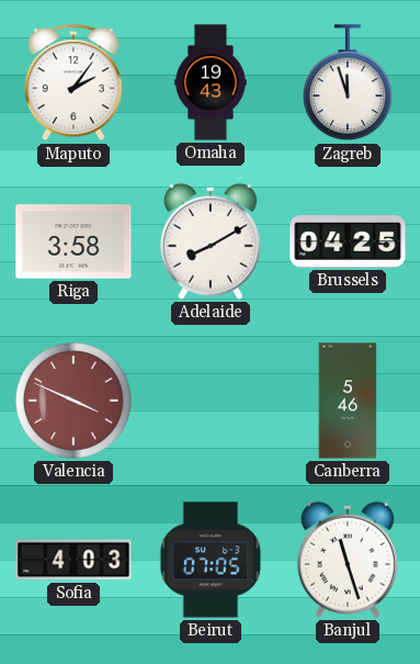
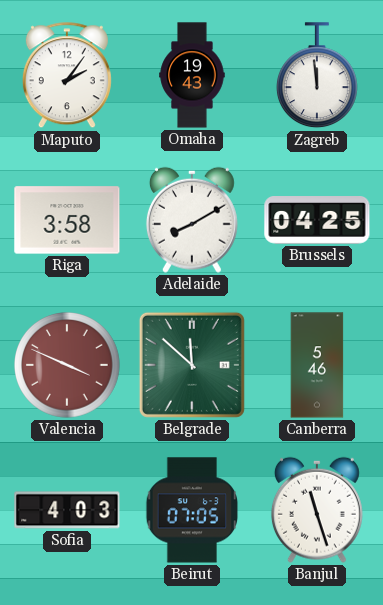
Zagreb: 11:57 -> 11:59 (317, 76)
Belgrade: none -> 11:52 (192, 365)
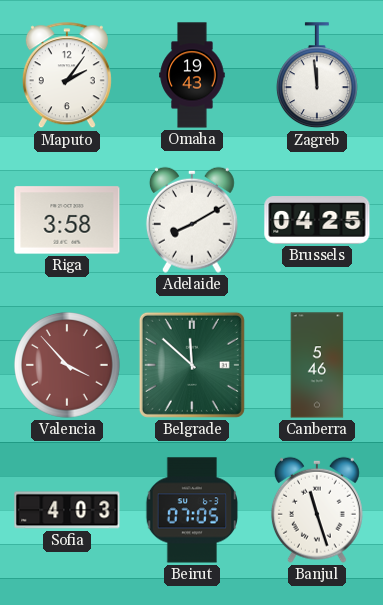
Valencia: 3:49 -> 3:53 (68, 366)
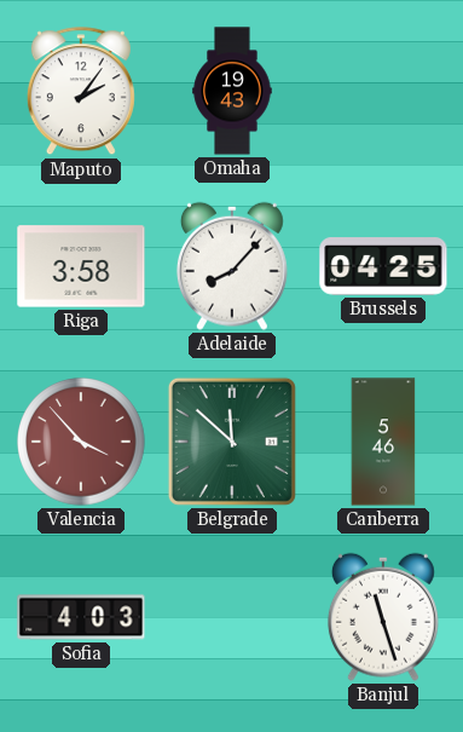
Zagreb: 11:59 -> none (317, 76)
Adelaide: 8:10 -> 8:07 (232, 266)
Beirut: 07:05 -> none (192, 510)
